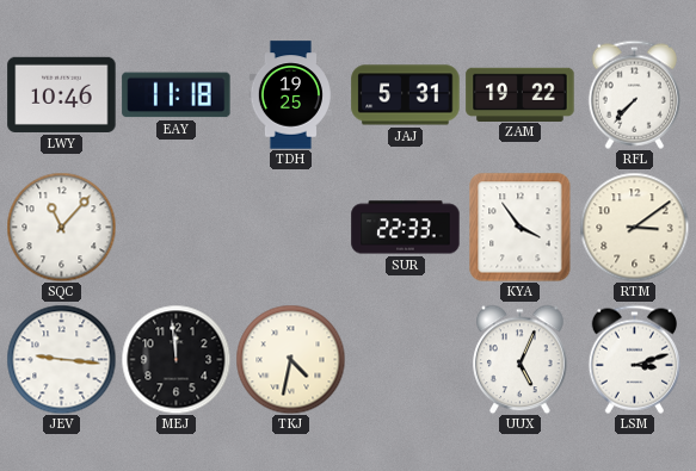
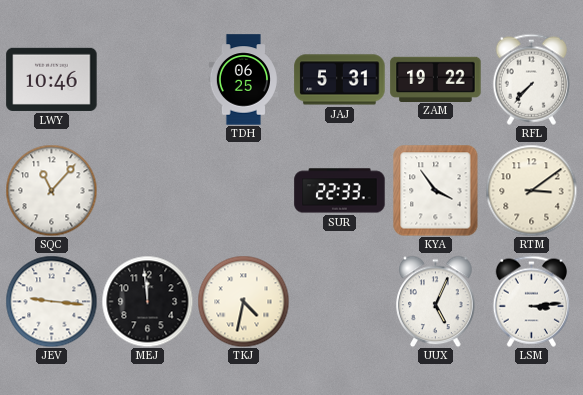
EAY: 11:18 -> none (177, 95)
TDH: 19:25 -> 06:25 (243, 80)
LSM: 3:12 -> 3:14 (531, 301)
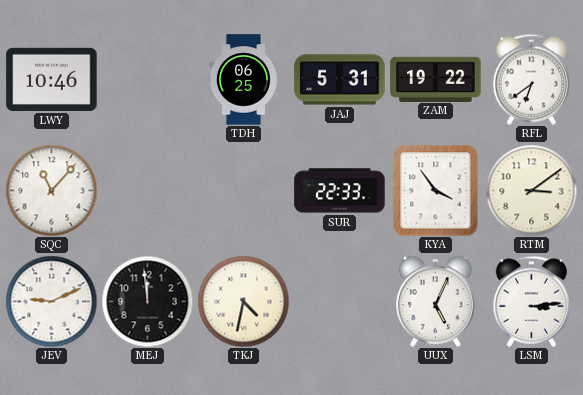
RFL: 7:37 -> 6:39 (531, 79)
JEV: 9:16 -> 9:11 (51, 301)
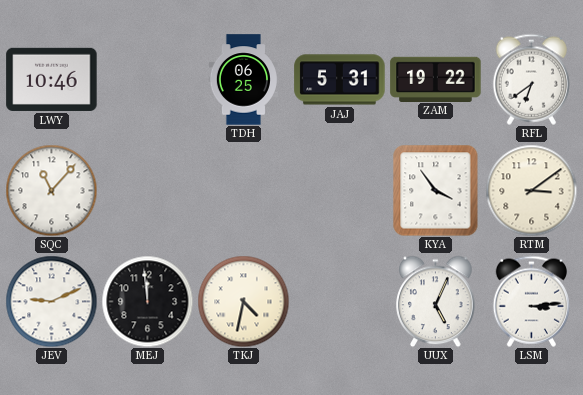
SUR: 22:33 -> none (340, 191)
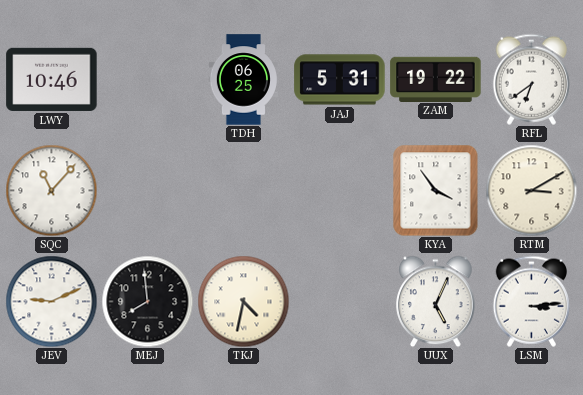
RTM: 3:09 -> 3:10 (531, 190)
MEJ: 11:59 -> 7:59 (147, 301)
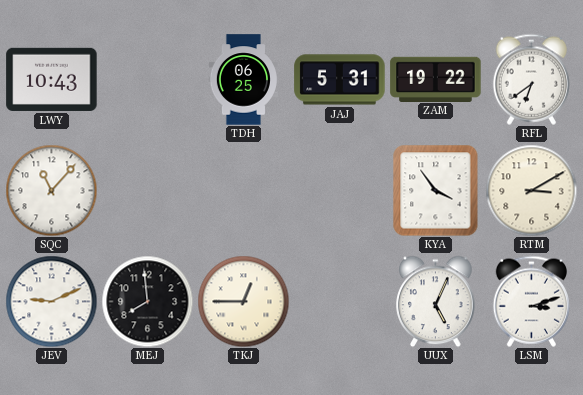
LWY: 10:46 -> 10:43 (52, 79)
TKJ: 4:32 -> 12:45 (243, 301)
LSM: 3:14 -> 3:12 (531, 301)
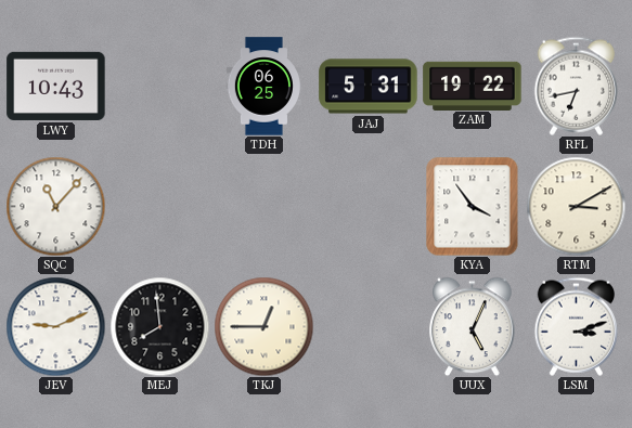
RFL: 6:39 -> 6:43 (576, 86)
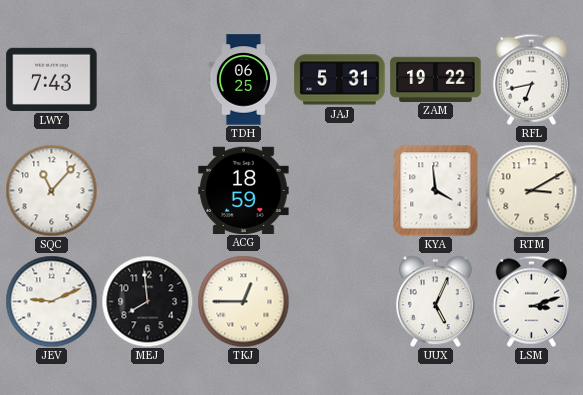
LWY: 10:43 -> 7:43 (52, 79)
ACG: none -> 18:59 (244, 190)
KYA: 3:54 -> 3:59 (436, 190)
